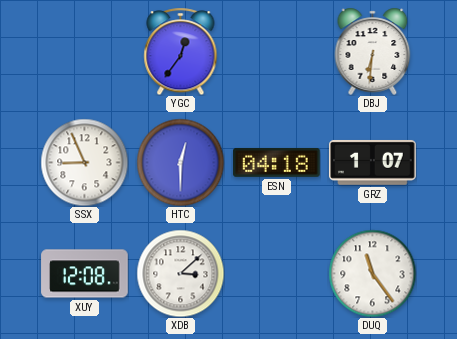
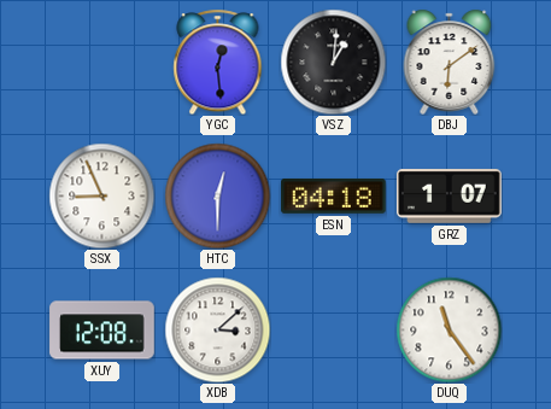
YGC: 12:36 -> 12:29 (218, 62)
VSZ: none -> 1:01 (333, 62)
DBJ: 6:31 -> 6:09 (450, 62)
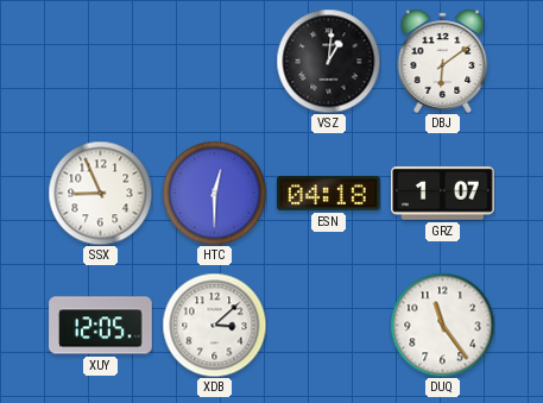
YGC: 12:29 -> none (218, 62)
XUY: 12:08 -> 12:05 (101, 326)
